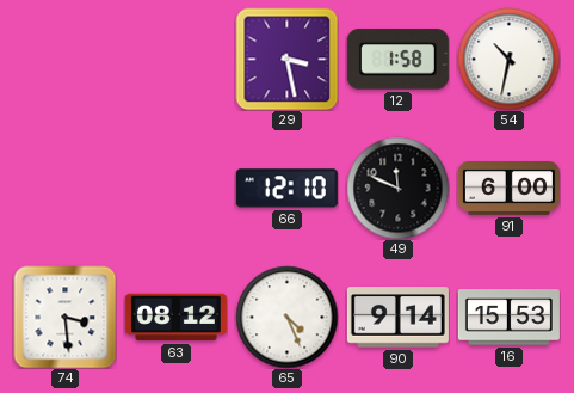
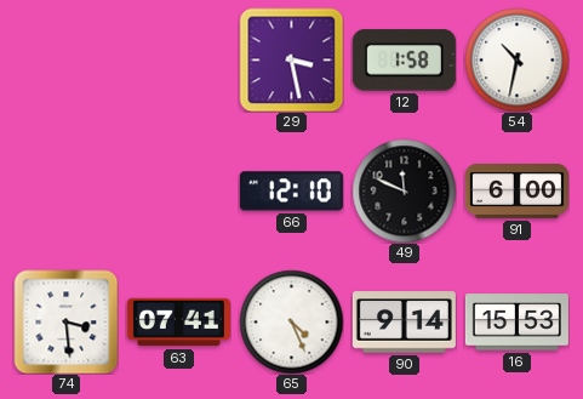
63: 08:12 -> 07:41 (178, 323)
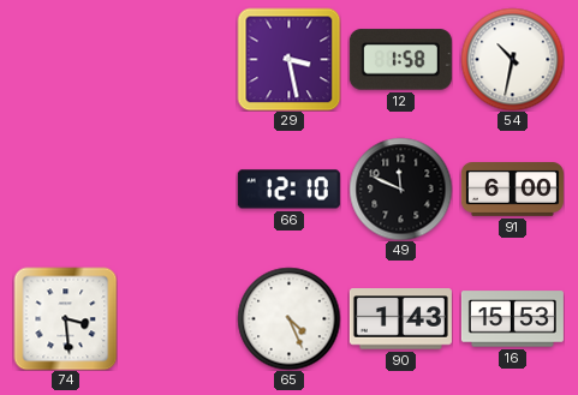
63: 07:41 -> none (178, 323)
90: 9:14 -> 1:43 (400, 319)
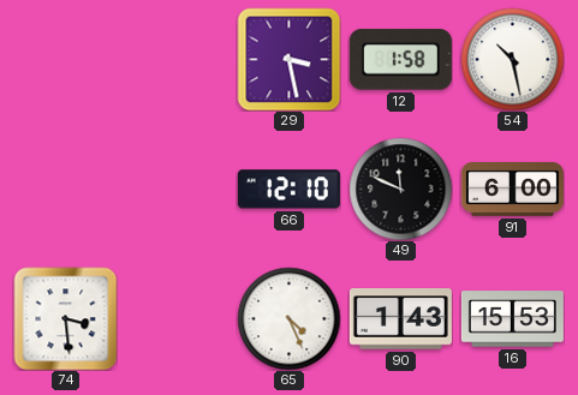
54: 10:32 -> 10:28 (512, 59)
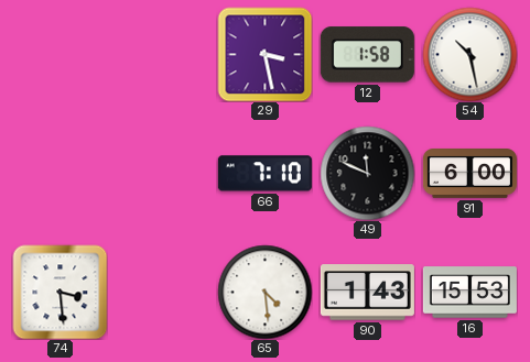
66: 12:10 -> 7:10 (264, 174)
65: 4:26 -> 4:29 (264, 292)
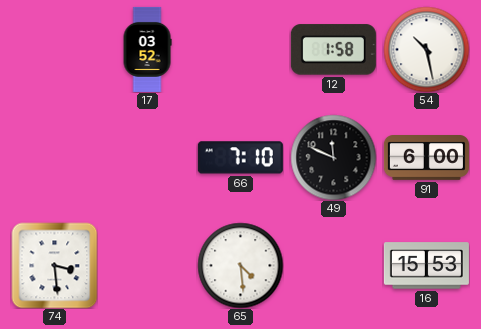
17: none -> 03:52 (147, 49)
29: 3:28 -> none (264, 54)
90: 1:43 -> none (367, 293)
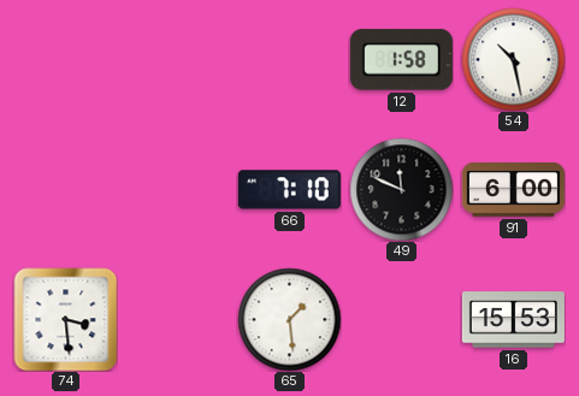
17: 03:52 -> none (147, 49)
65: 4:29 -> 1:29 (289, 319)
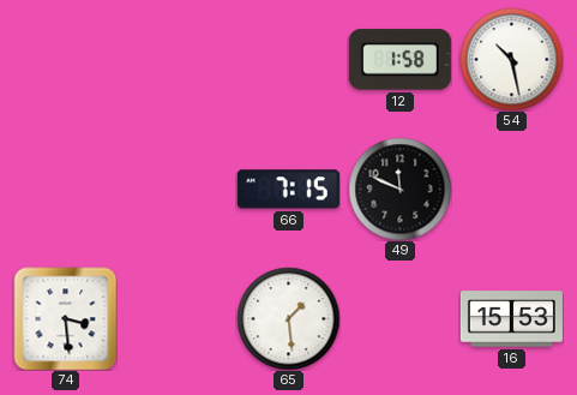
66: 7:10 -> 7:15 (288, 190)
91: 6:00 -> none (513, 190)
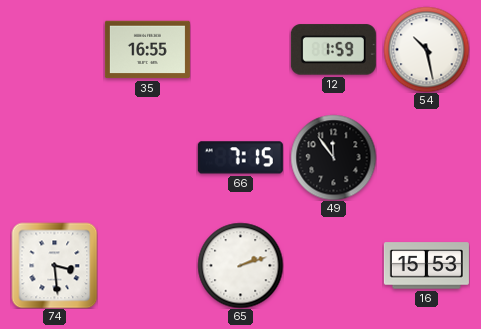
35: none -> 16:55 (147, 50)
12: 1:58 -> 1:59 (333, 50)
49: 11:49 -> 11:54 (333, 157)
65: 1:29 -> 2:12 (240, 265)
